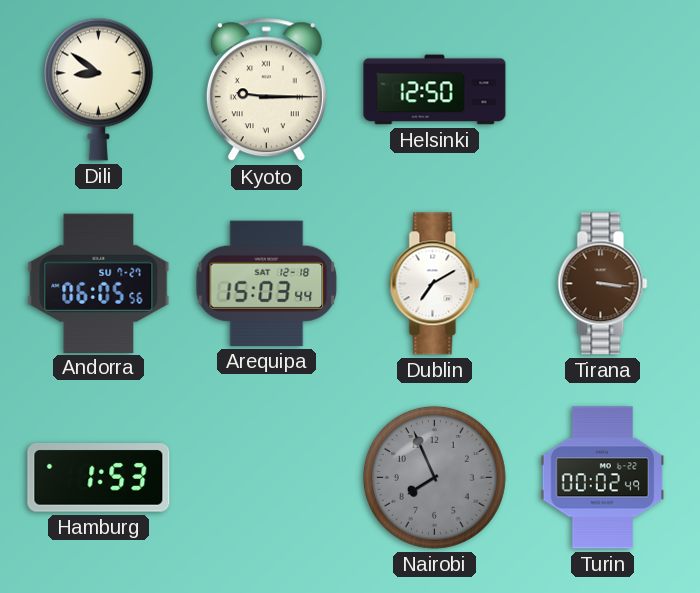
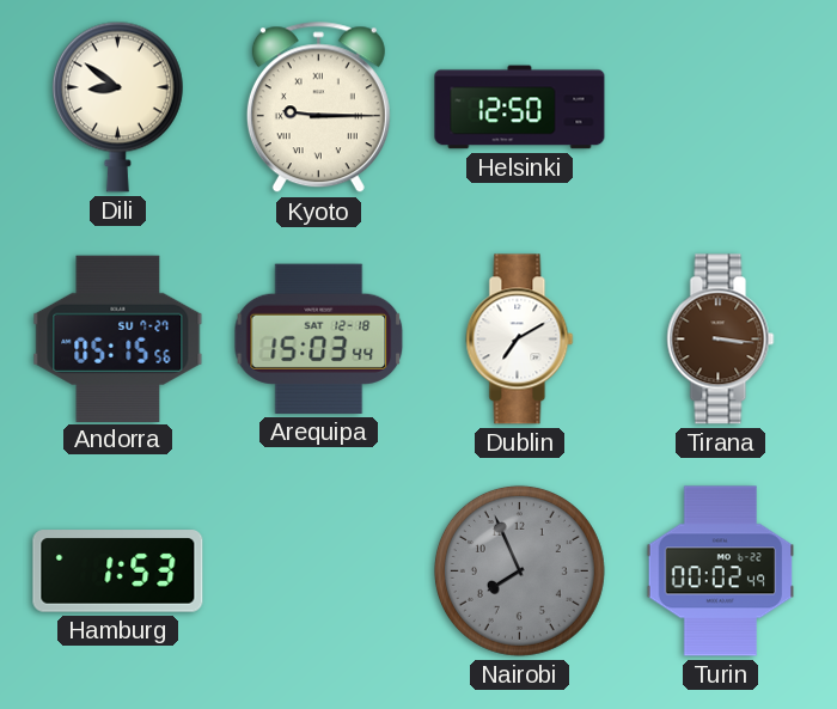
Andorra: 06:05 -> 05:15 (118, 338)
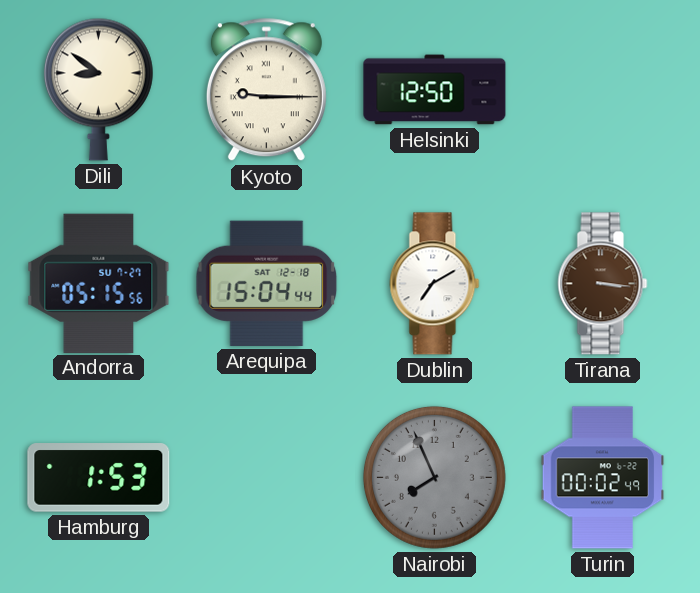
Arequipa: 15:03 -> 15:04 (267, 283)
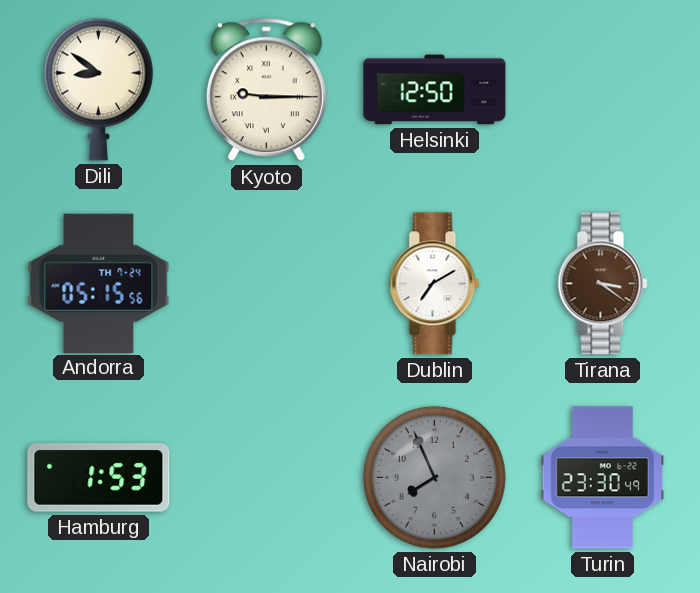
Andorra date: SU 7-27 -> TH 7-24 (99, 283)
Arequipa: 15:04 -> none (267, 283)
Tirana: 3:16 -> 3:21 (603, 284)
Turin: 00:02 -> 23:30 (603, 478)
